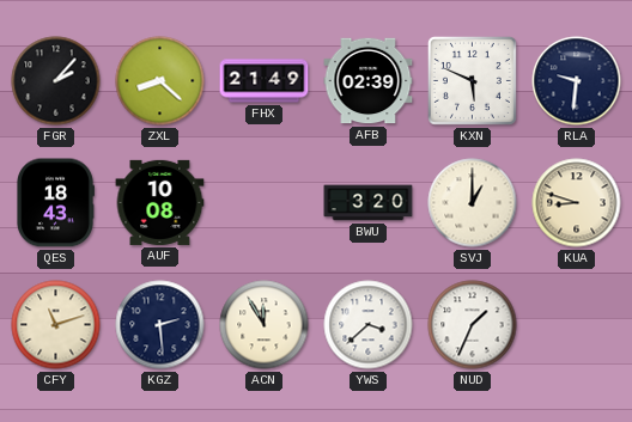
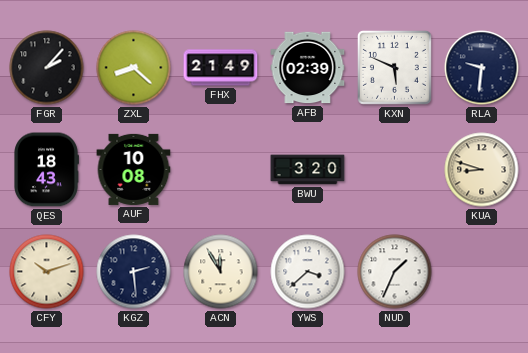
SVJ: 1:00 -> none (473, 203)
CFY: 11:12 -> 10:12 (47, 272)
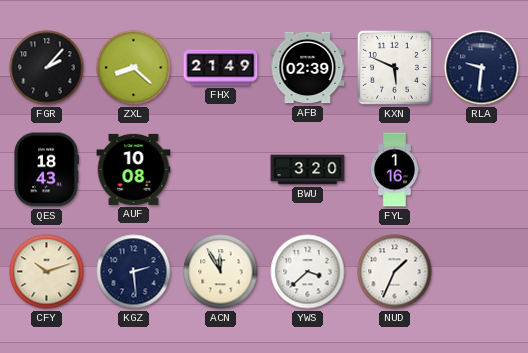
FYL: none -> 1:16 (394, 170)
KUA: 8:48 -> none (482, 170)
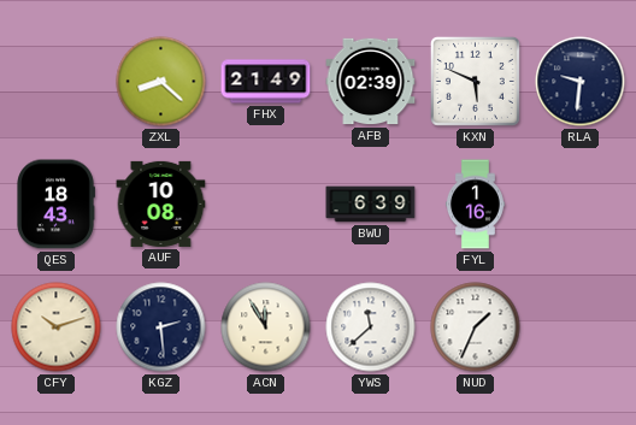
FGR: 2:07 -> none (47, 68)
BWU: 3:20 -> 6:39 (371, 205)
YWS: 3:38 -> 11:38 (371, 327)
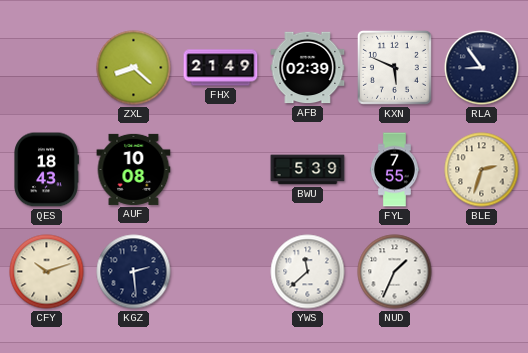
RLA: 9:31 -> 8:54 (482, 68)
BWU: 6:39 -> 5:39 (308, 170)
FYL: 1:16 -> 7:55 (394, 170)
BLE: none -> 2:33 (482, 170)
ACN: 11:55 -> none (266, 327)
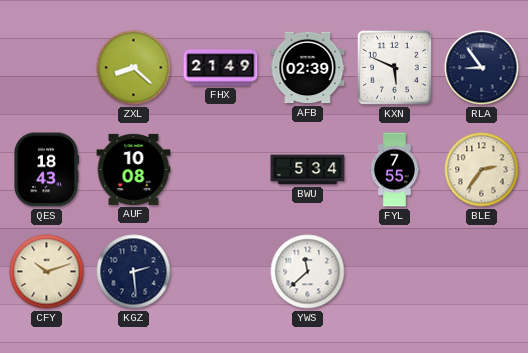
BWU: 5:39 -> 5:34 (308, 170)
BLE: 2:33 -> 2:36 (482, 170)
NUD: 1:34 -> none (395, 272)
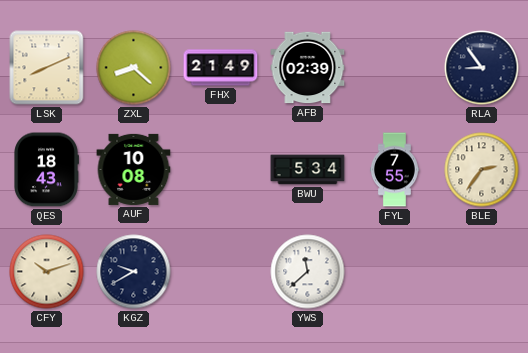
LSK: none -> 8:11 (47, 68)
KXN: 5:49 -> none (394, 67)
KGZ: 2:29 -> 9:40 (134, 272)
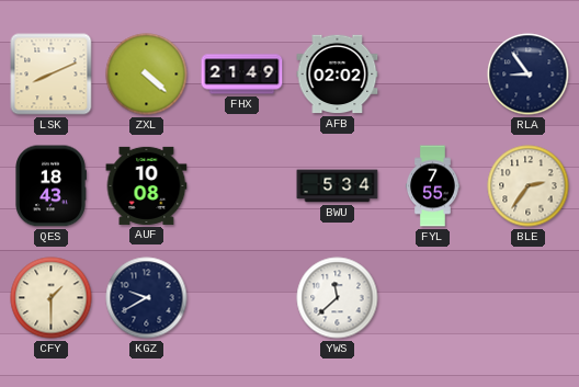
ZXL: 8:22 -> 4:22 (147, 75)
AFB: 02:39 -> 02:02 (338, 75)
CFY: 10:12 -> 1:30 (52, 298)
